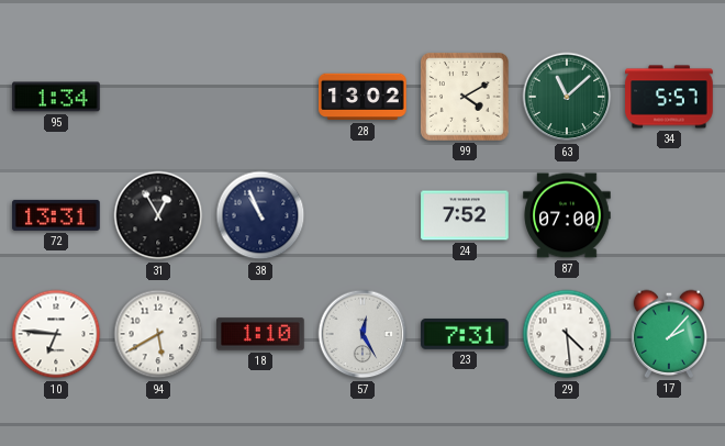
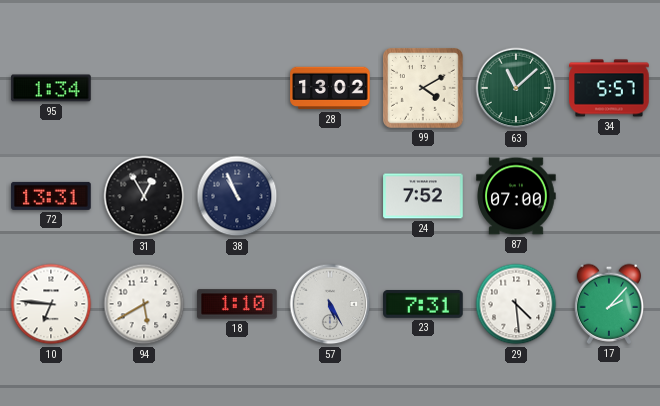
57: 12:25 -> 5:25 (330, 304)
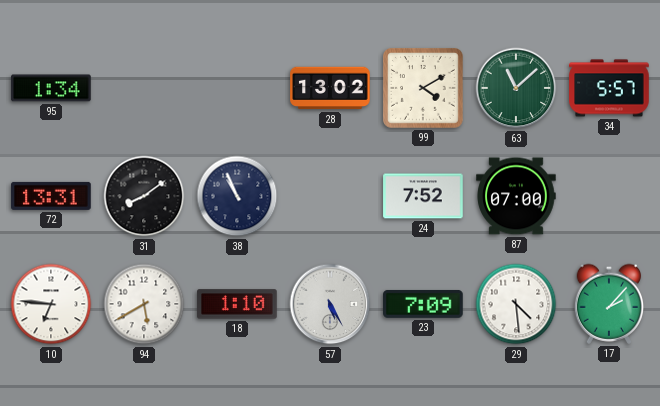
31: 12:55 -> 8:09 (144, 196)
23: 7:31 -> 7:09 (423, 304)
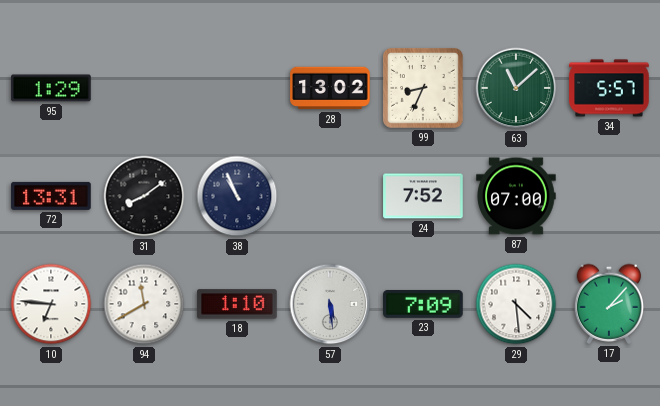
95: 1:34 -> 1:29 (51, 88)
99: 4:10 -> 8:34 (424, 89)
94: 5:40 -> 11:40 (144, 304)
57: 5:25 -> 5:29 (330, 304)
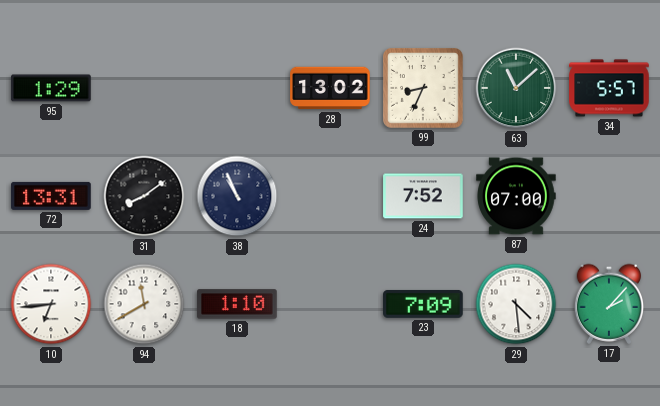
10: 6:46 -> 6:44 (51, 304)
57: 5:29 -> none (330, 304)
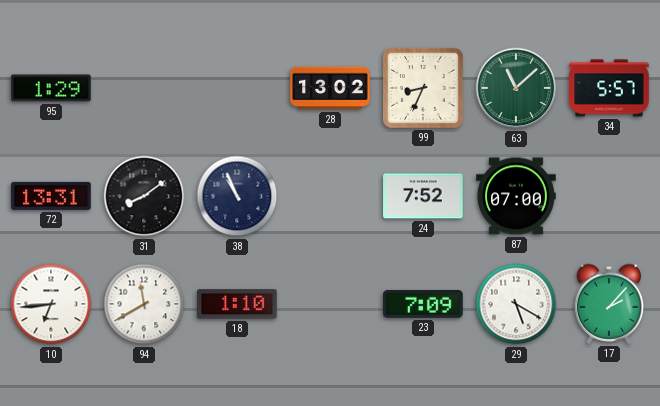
29: 4:29 -> 5:20 (516, 304)
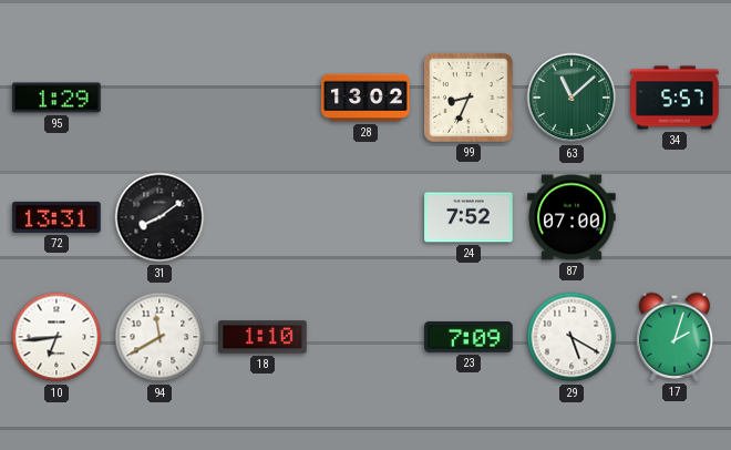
38: 10:56 -> none (237, 196)
17: 2:07 -> 2:03 (675, 337)
